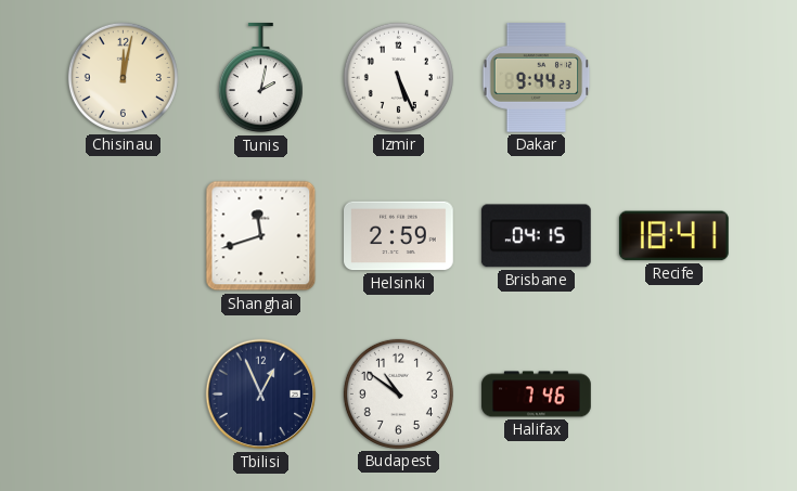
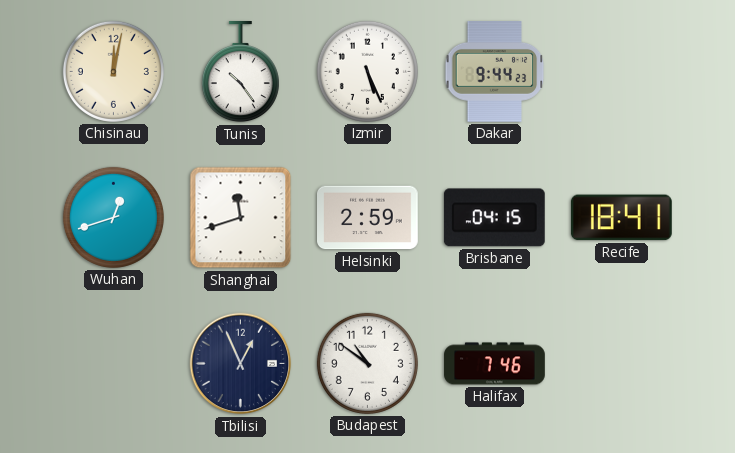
Tunis: 2:02 -> 10:24 (240, 73)
Wuhan: none -> 12:42 (113, 217)
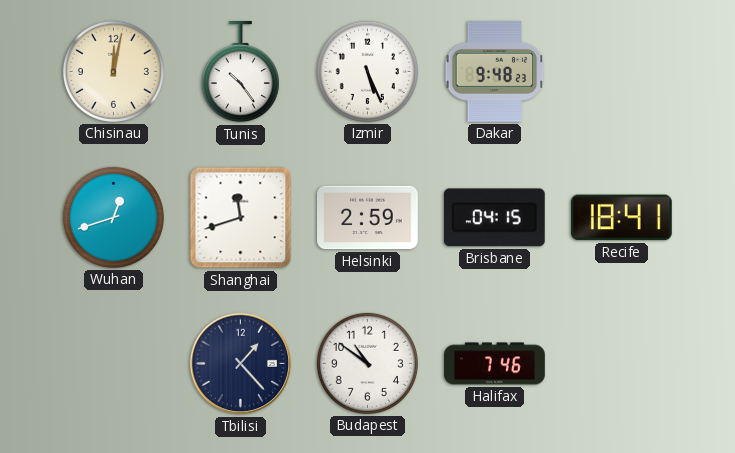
Dakar: 9:44 -> 9:48 (495, 72)
Tbilisi: 12:56 -> 1:23 (241, 364)
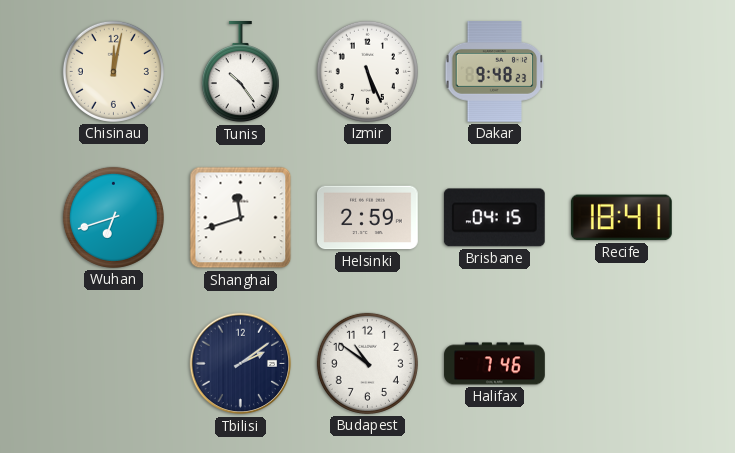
Wuhan: 12:42 -> 6:42 (113, 217)
Tbilisi: 1:23 -> 2:09 (241, 364)
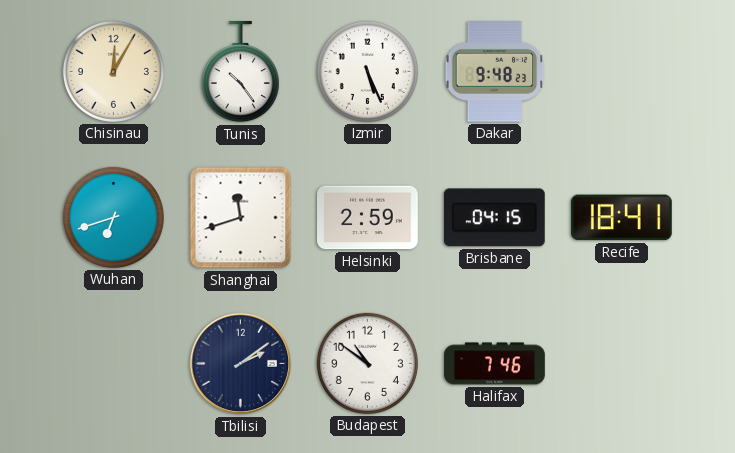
Chisinau: 12:02 -> 12:05 (113, 71)
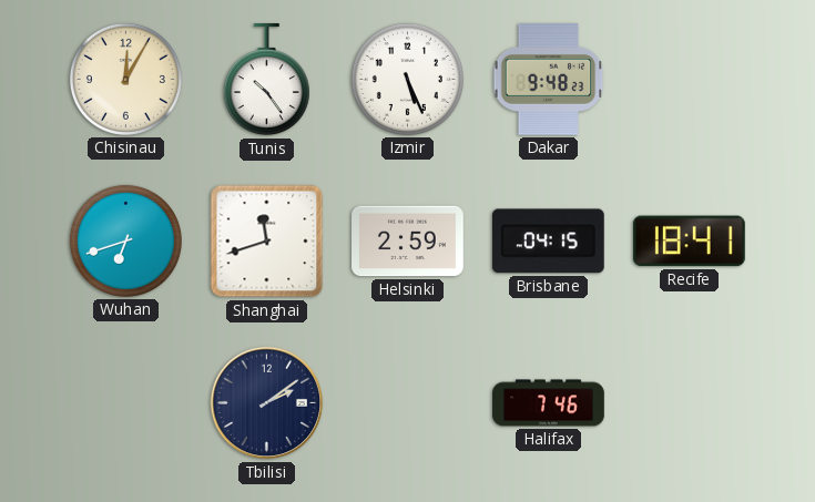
Budapest: 10:51 -> none (367, 363)
